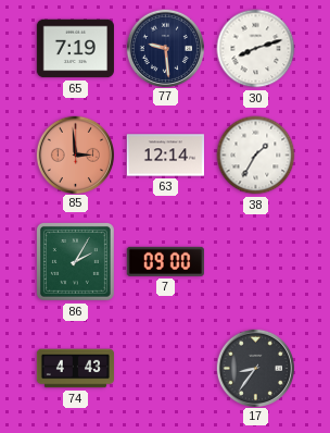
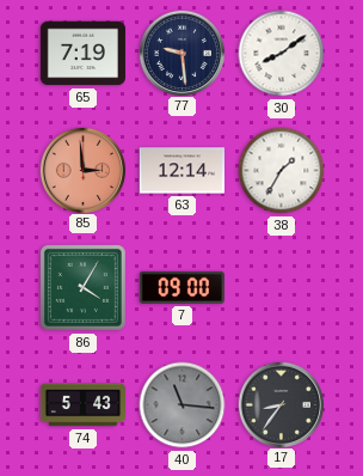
30: 8:12 -> 8:09 (282, 54)
86: 2:05 -> 4:05 (82, 287)
74: 4:43 -> 5:43 (82, 405)
40: none -> 11:16 (183, 405)
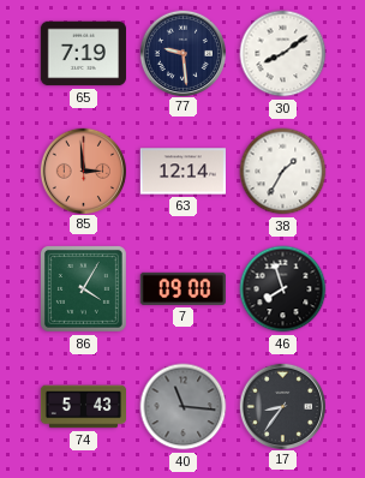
46: none -> 7:57 (283, 289)
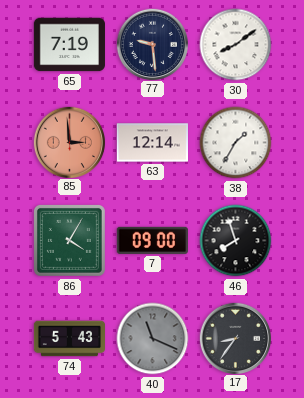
40: 11:16 -> 11:19 (153, 339)
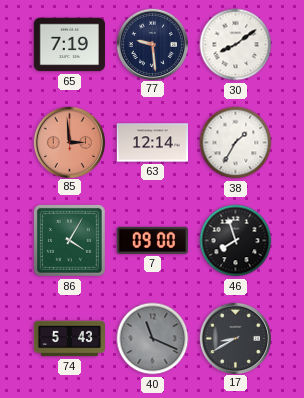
17: 8:36 -> 8:40 (235, 338)
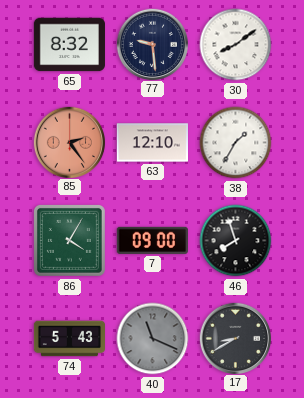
65: 7:19 -> 8:32 (69, 45)
85: 2:59 -> 2:24 (69, 142)
63: 12:14 -> 12:10 (152, 143)
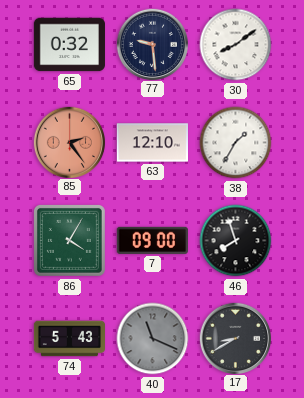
65: 8:32 -> 0:32 (69, 45)
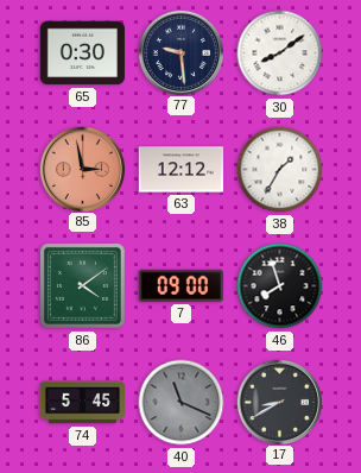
65: 0:32 -> 0:30 (82, 53)
85: 2:24 -> 2:58 (82, 169)
63: 12:10 -> 12:12 (180, 170)
86: 4:05 -> 4:09 (82, 285)
74: 5:43 -> 5:45 (82, 403)
